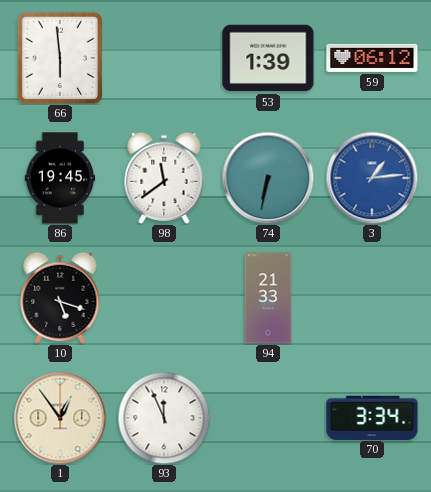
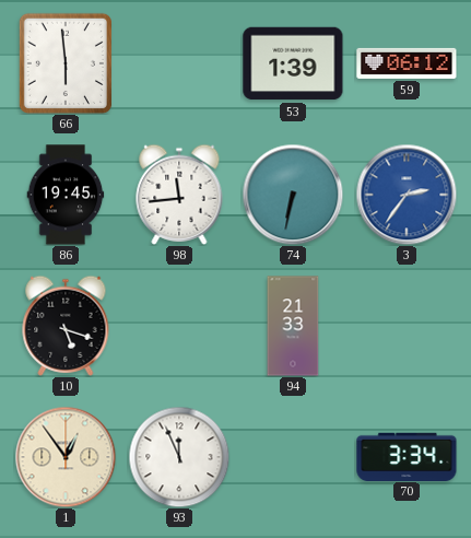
98: 11:39 -> 11:44 (179, 195)
3: 1:14 -> 2:36 (407, 195)
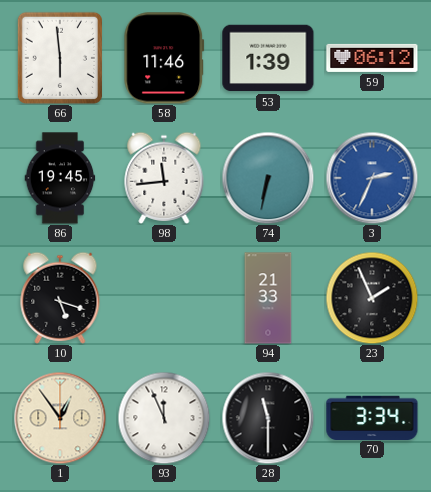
58: none -> 11:46 (164, 58)
3: 2:36 -> 2:34 (372, 178)
23: none -> 1:56 (372, 298)
28: none -> 11:30 (268, 418)
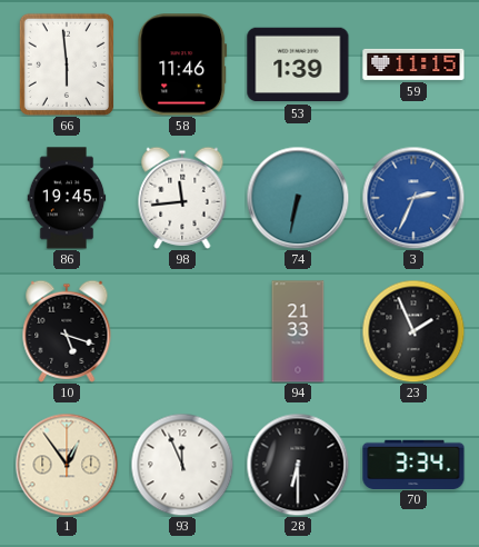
59: 06:12 -> 11:15 (413, 64)
28: 11:30 -> 6:30 (298, 465)
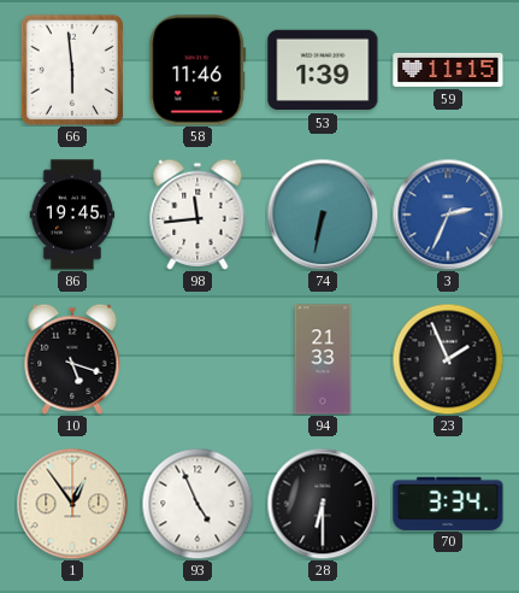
93: 11:56 -> 4:56 (197, 504)
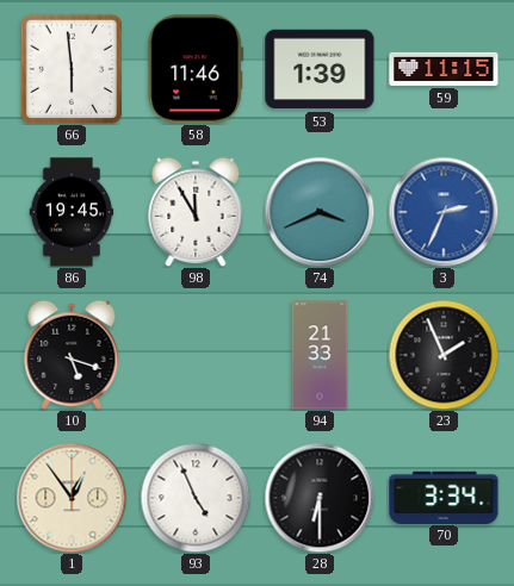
98: 11:44 -> 11:55 (196, 212)
74: 6:32 -> 3:41 (320, 212)
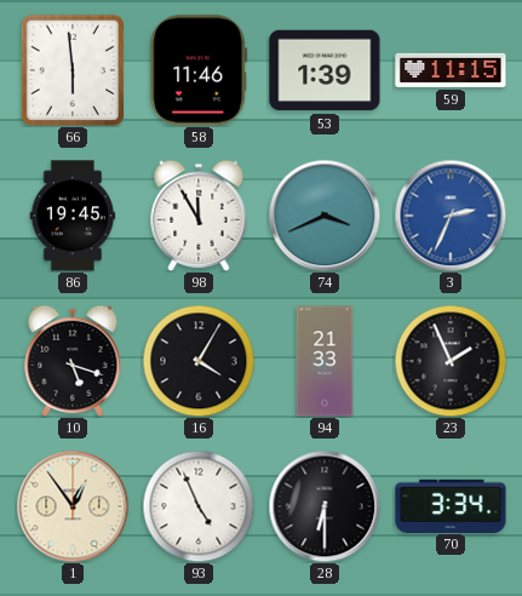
16: none -> 4:05 (199, 361)
